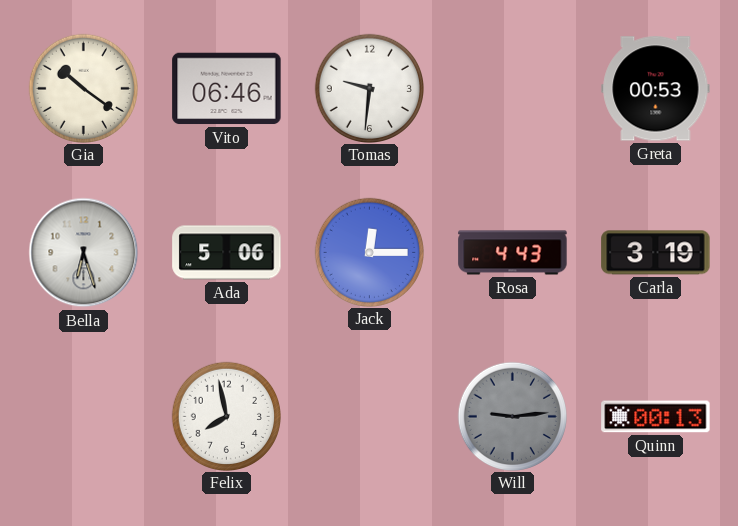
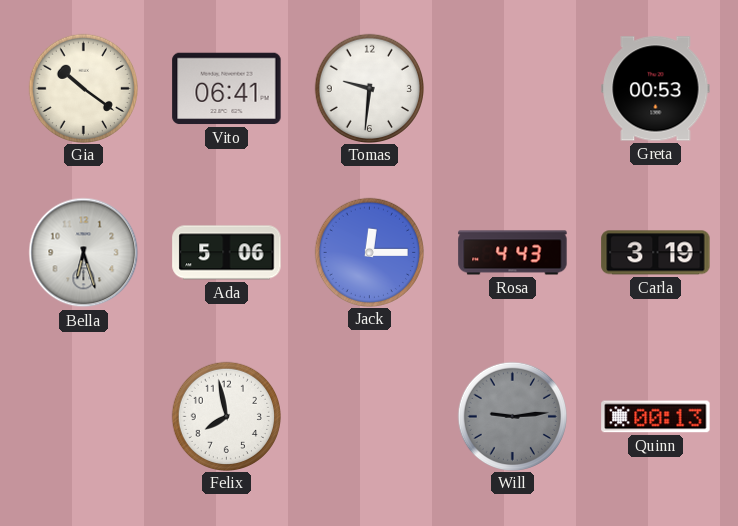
Vito: 06:46 -> 06:41 (227, 89)
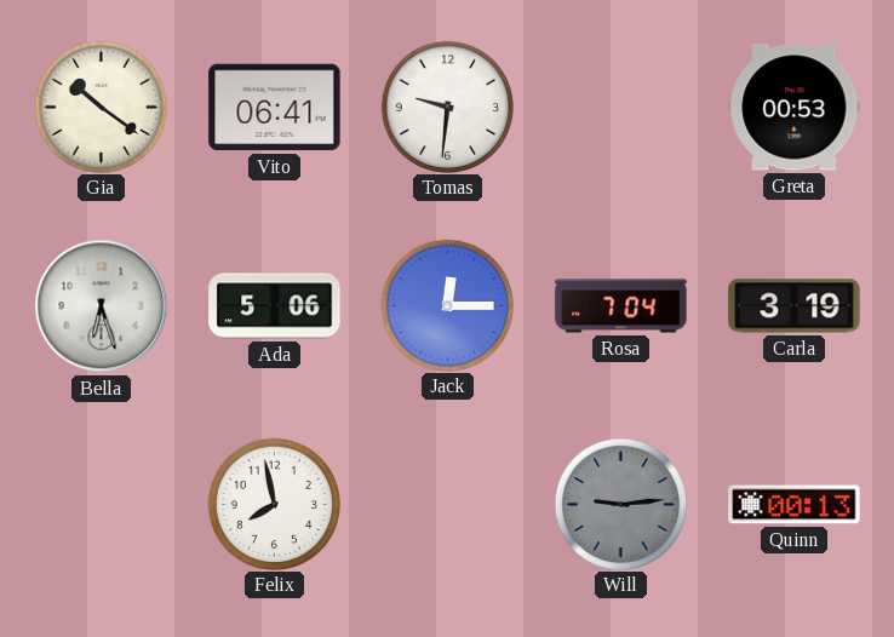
Rosa: 4:43 -> 7:04 (621, 306)
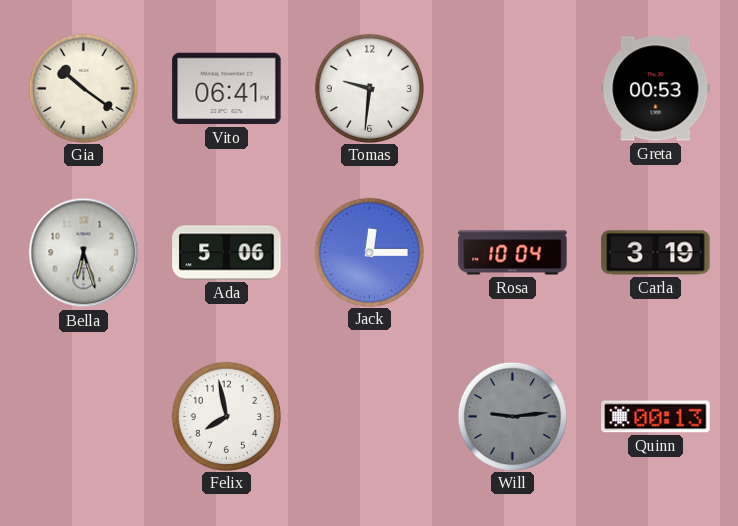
Rosa: 7:04 -> 10:04 (513, 253)
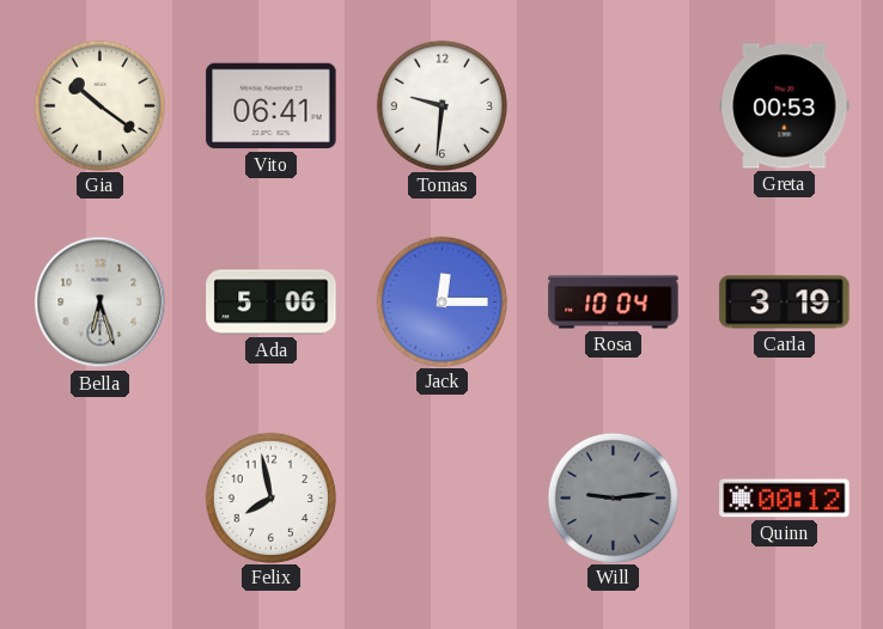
Quinn: 00:13 -> 00:12 (785, 499)
